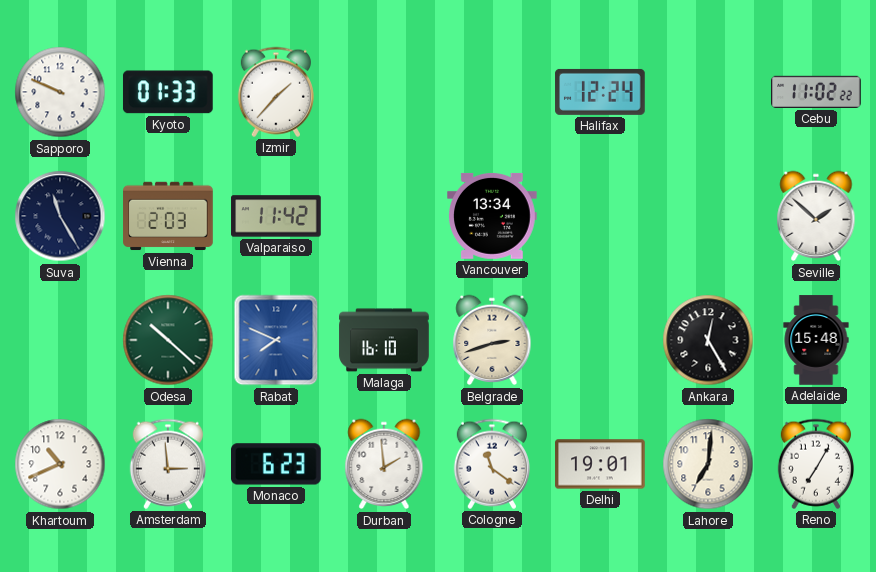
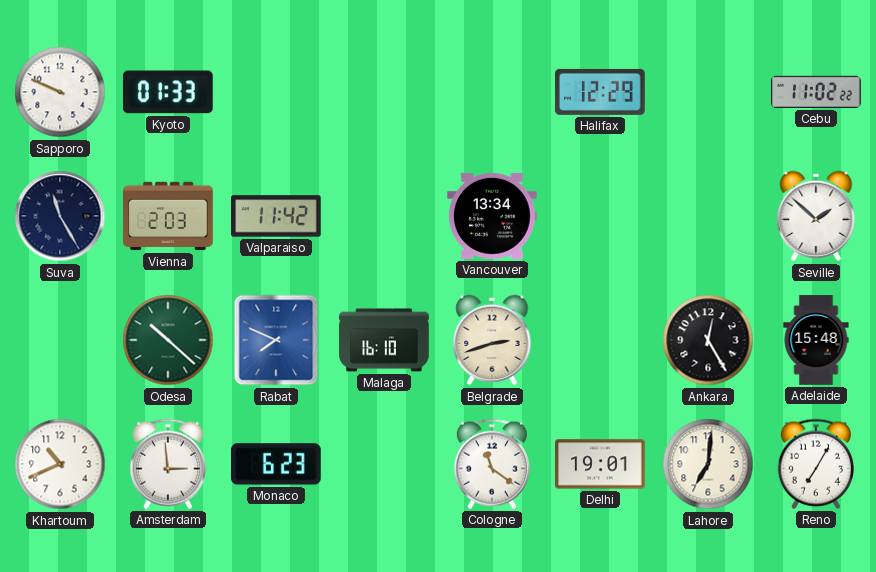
Izmir: 1:37 -> none (276, 92)
Halifax: 12:24 -> 12:29 (600, 92)
Durban: 1:59 -> none (384, 464)
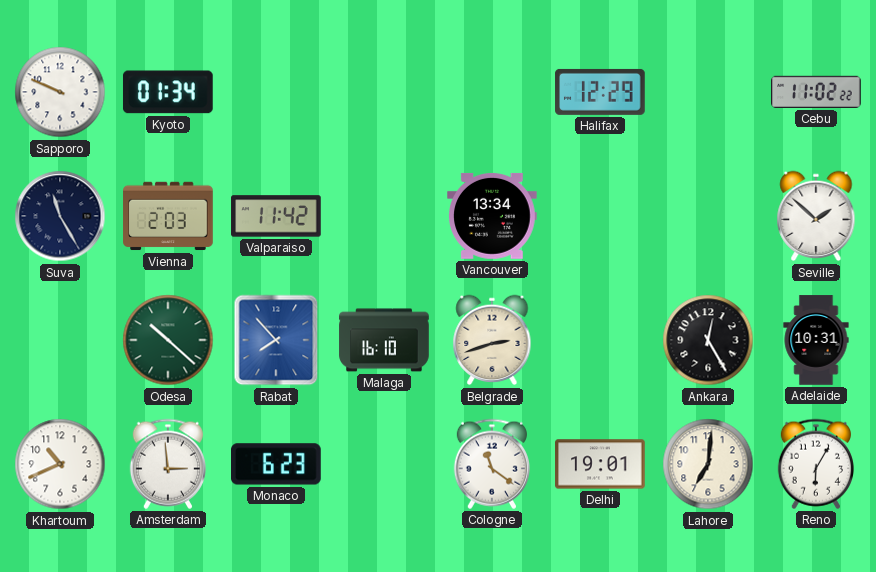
Kyoto: 01:33 -> 01:34 (168, 92)
Rabat: 7:49 -> 7:53 (276, 340)
Adelaide: 15:48 -> 10:31 (816, 340)
Reno: 7:05 -> 6:05 (816, 464)
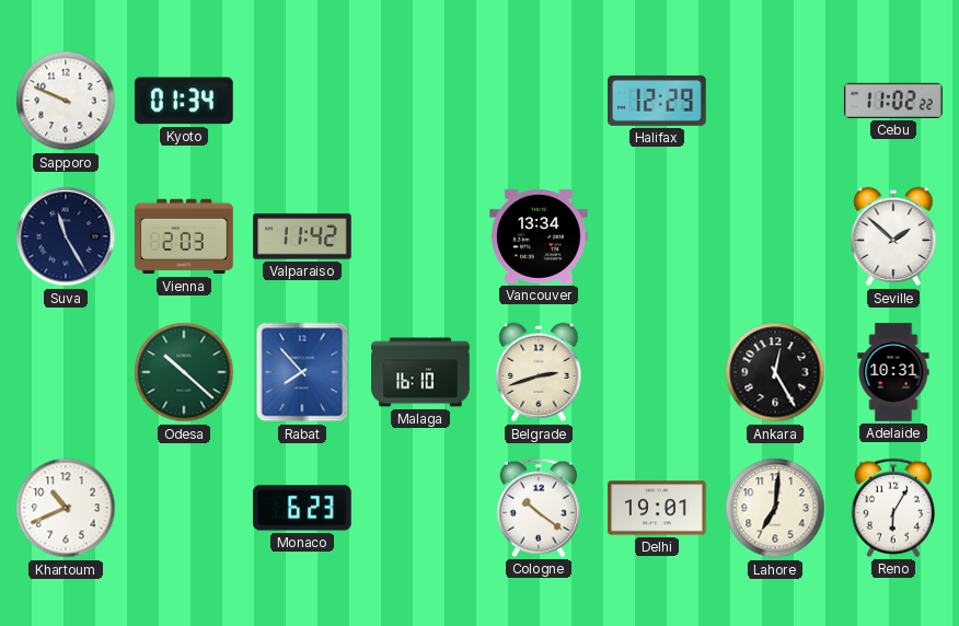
Amsterdam: 2:59 -> none (168, 464)
Cologne: 11:21 -> 10:21 (539, 508)
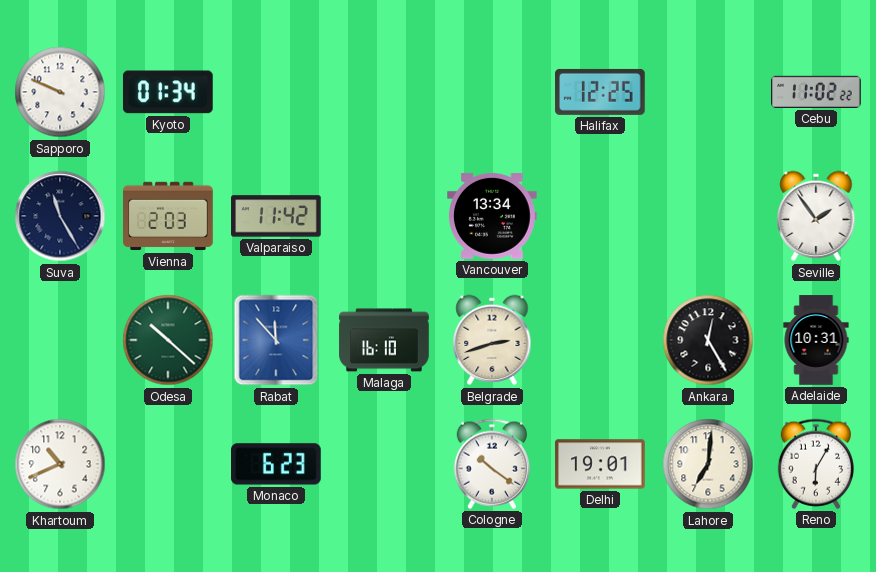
Halifax: 12:29 -> 12:25 (600, 92)
Seville: 1:52 -> 1:54 (816, 216)
Rabat: 7:53 -> 11:53 (276, 340)
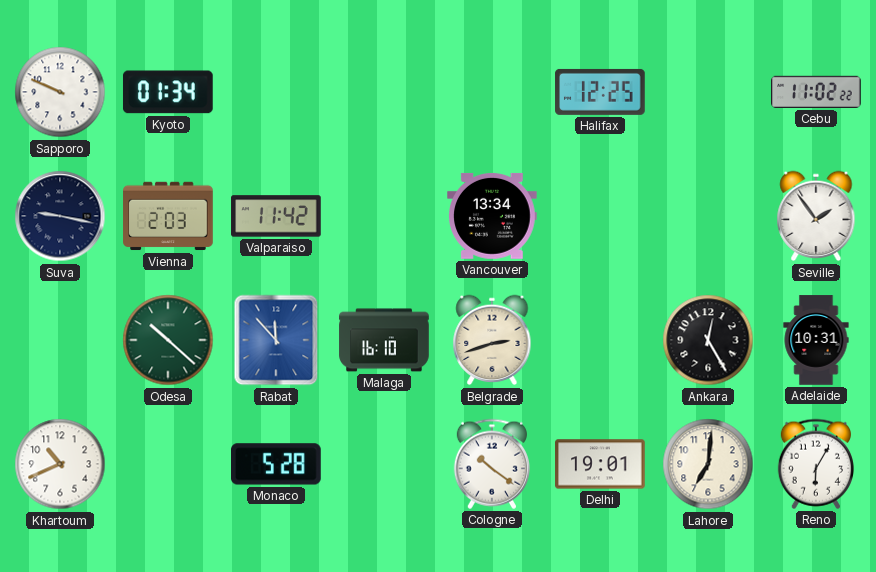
Suva: 11:25 -> 9:17 (60, 216)
Monaco: 6:23 -> 5:28 (276, 464)
